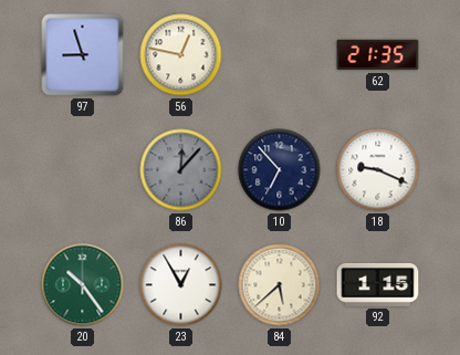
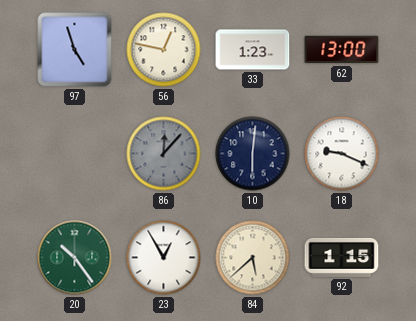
97: 8:57 -> 4:57 (75, 50)
33: none -> 1:23 (253, 50)
62: 21:35 -> 13:00 (342, 50)
10: 6:53 -> 6:01 (253, 154)
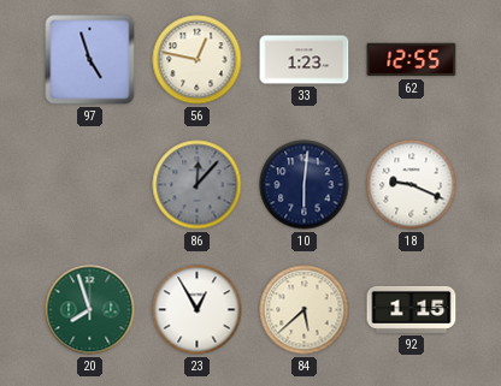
62: 13:00 -> 12:55 (412, 60)
20: 10:24 -> 7:57 (90, 310)
